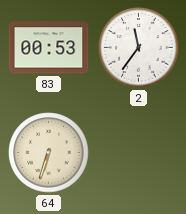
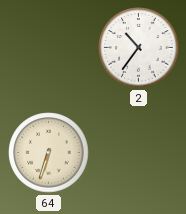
83: 00:53 -> none (49, 48)
2: 11:36 -> 10:36 (139, 48)
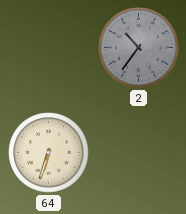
2 dial: white -> grey (139, 48)
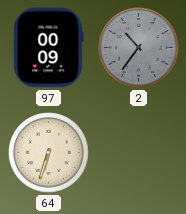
97: none -> 00:09 (48, 48)
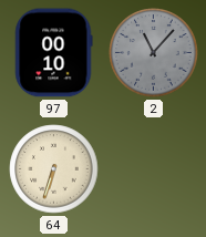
97: 00:09 -> 00:10 (53, 53)
2: 10:36 -> 11:07 (154, 53)
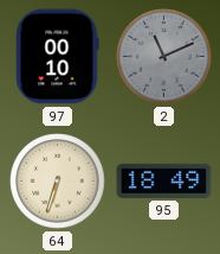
2: 11:07 -> 11:11 (164, 57)
95: none -> 18:49 (164, 180)
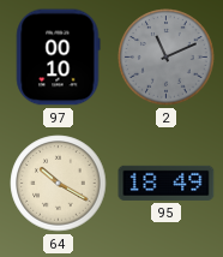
64: 6:33 -> 10:20 (59, 184)
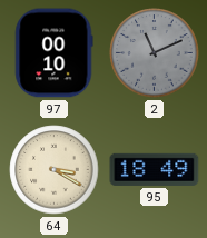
64: 10:20 -> 3:20 (55, 170)
